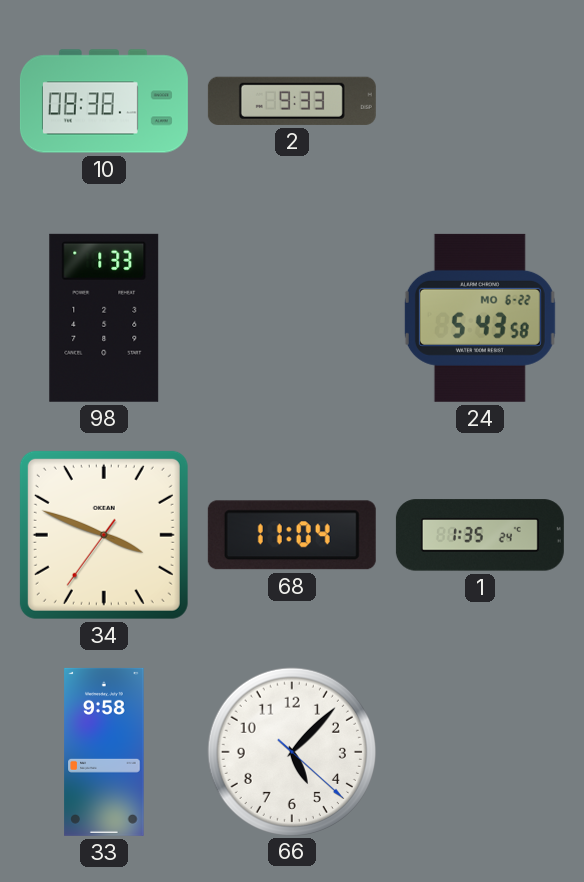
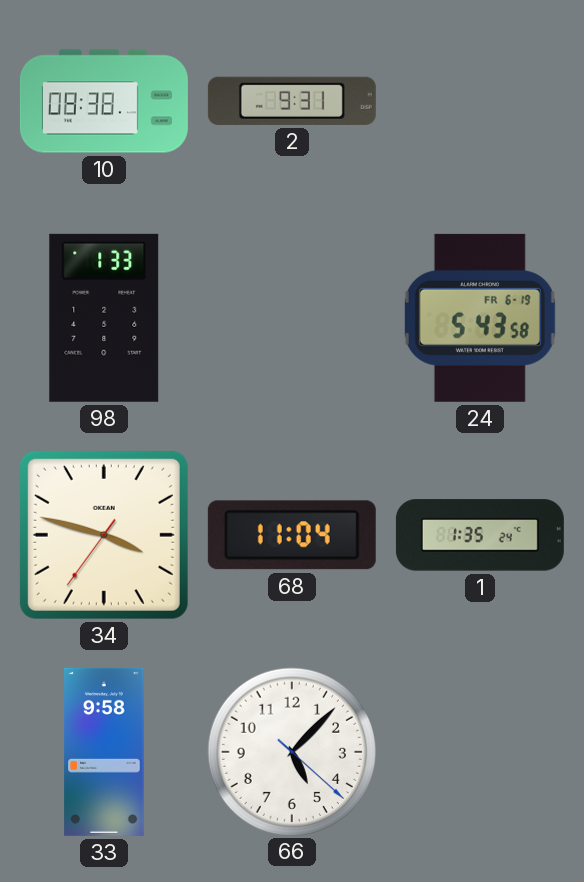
2: 9:33 -> 9:31 (292, 101)
24 date: MO 6-22 -> FR 6-19 (480, 318)
34: 3:48 -> 3:47 (104, 535)
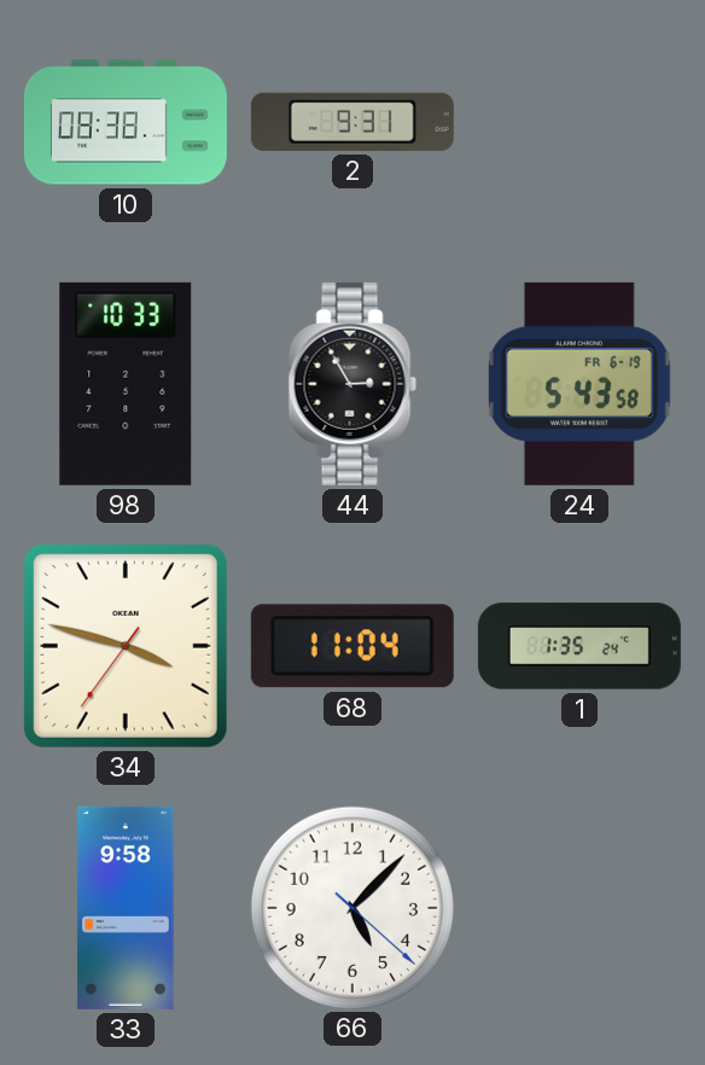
98: 1:33 -> 10:33 (126, 384)
44: none -> 2:55 (353, 384)
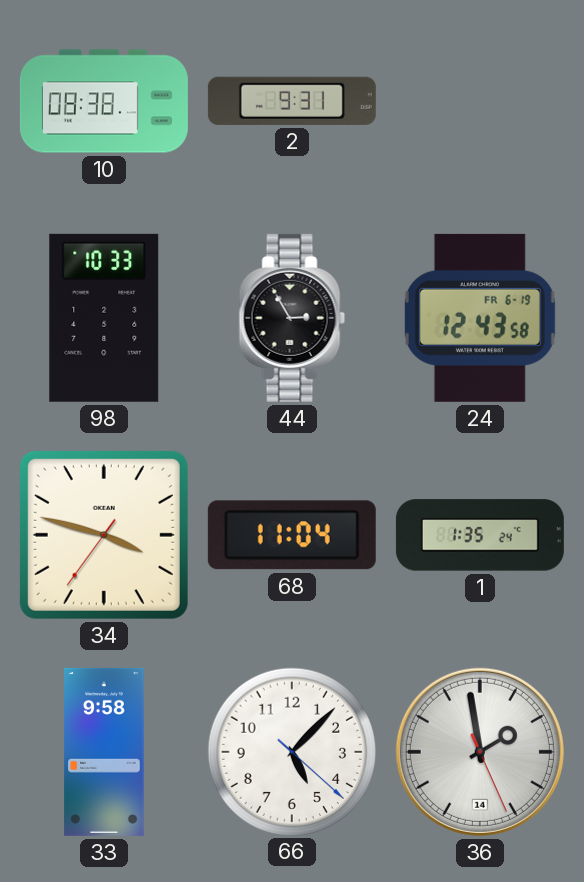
24: 5:43 -> 12:43 (480, 318)
36: none -> 1:58 (480, 752)
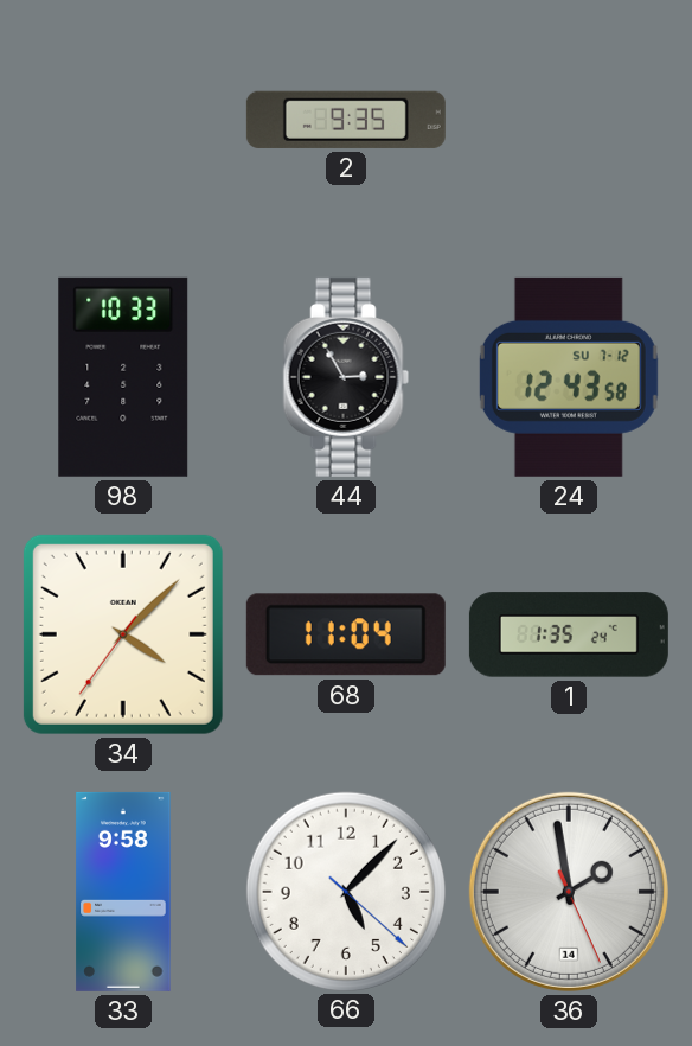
10: 08:38 -> none (104, 101)
2: 9:31 -> 9:35 (346, 120)
24 date: FR 6-19 -> SU 7-12 (569, 377)
34: 3:47 -> 4:07 (123, 634)
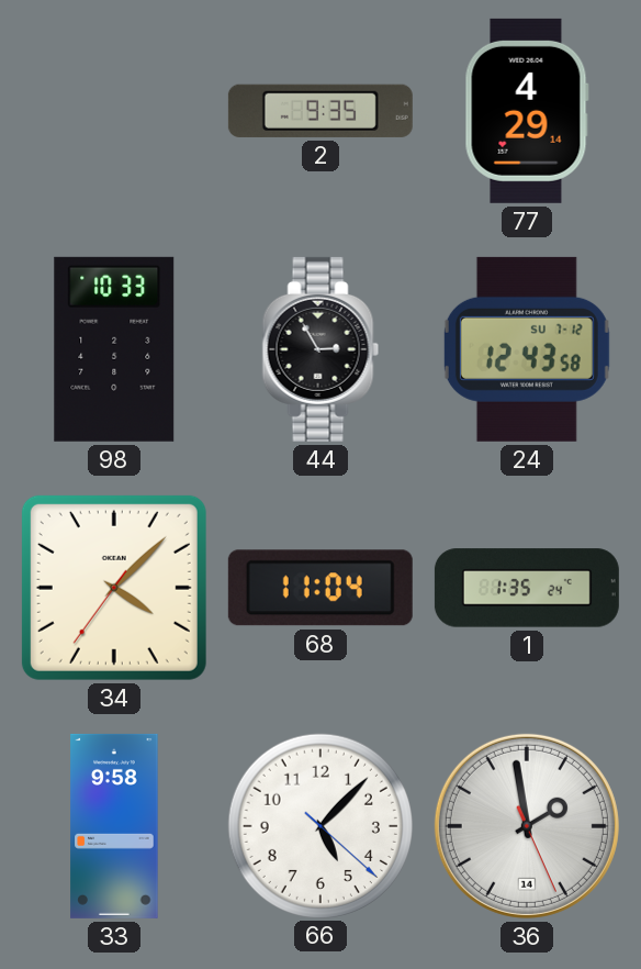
77: none -> 4:29 (527, 111)
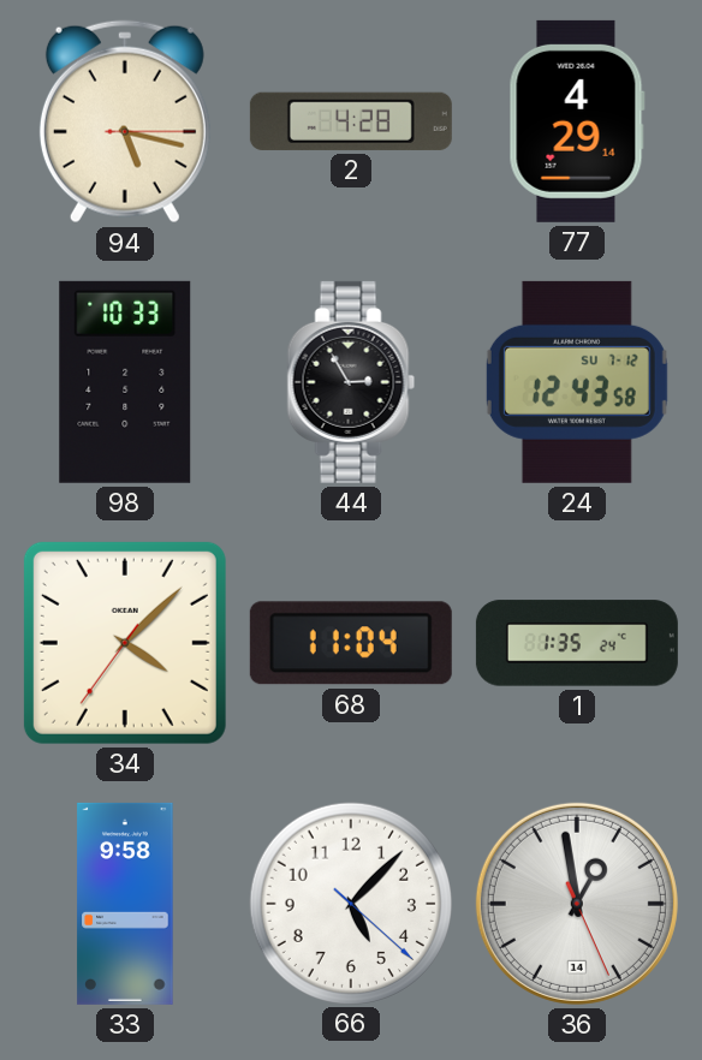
94: none -> 5:17 (125, 121)
2: 9:35 -> 4:28 (351, 121)
36: 1:58 -> 12:58 (577, 904)
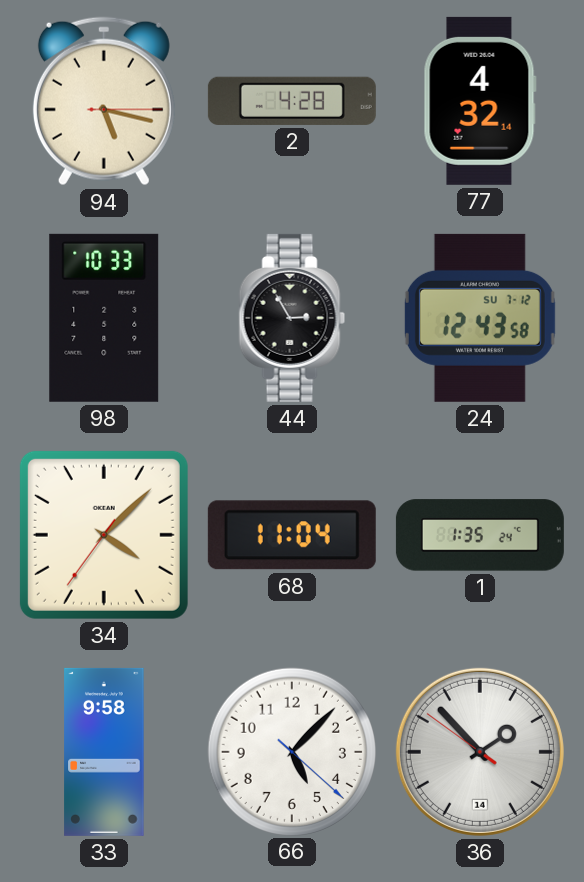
77: 4:29 -> 4:32 (480, 101)
36: 12:58 -> 1:52 (480, 752)
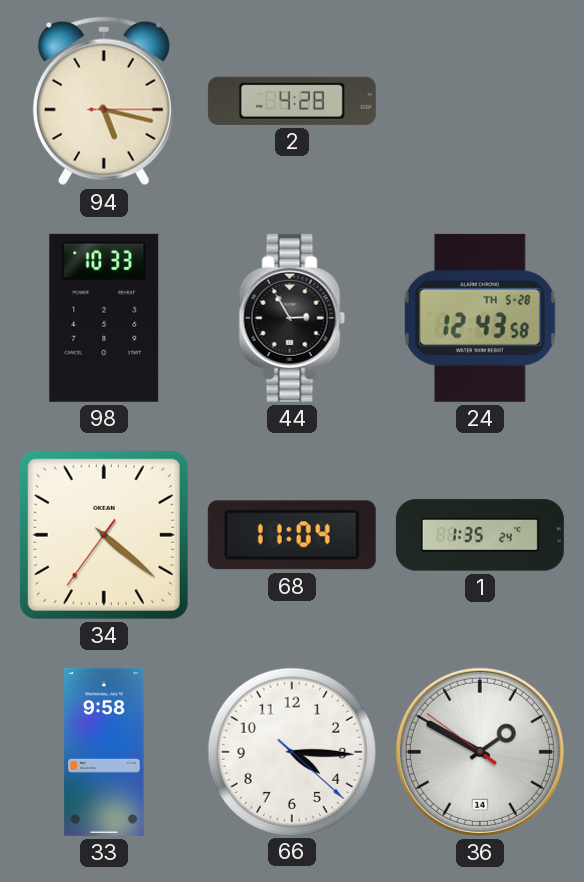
77: 4:32 -> none (480, 101)
24 date: SU 7-12 -> TH 5-28 (480, 318)
34: 4:07 -> 4:21 (104, 535)
66: 5:07 -> 4:15 (291, 751)
36: 1:52 -> 1:49 (480, 752)
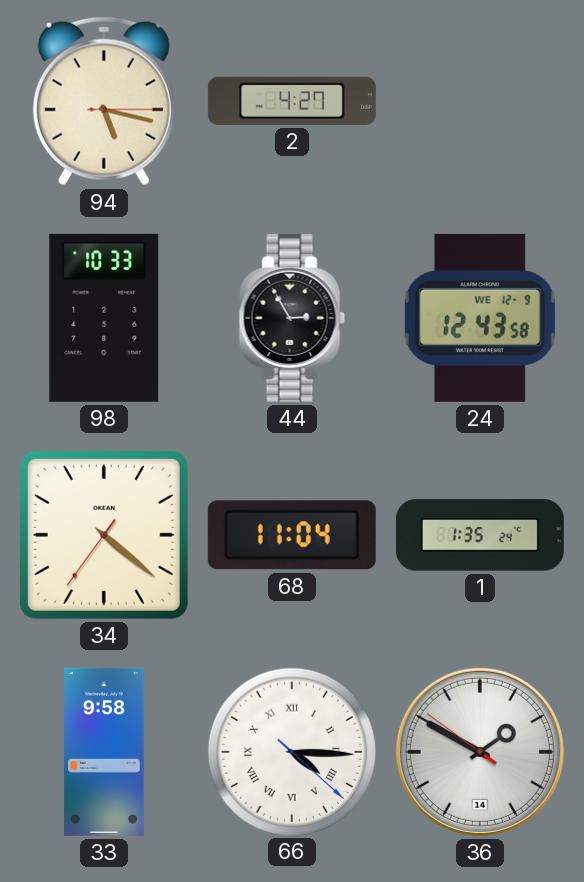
2: 4:28 -> 4:27 (292, 101)
24 date: TH 5-28 -> WE 12-9 (480, 318)
66 numerals: Arabic -> Roman (291, 751)
